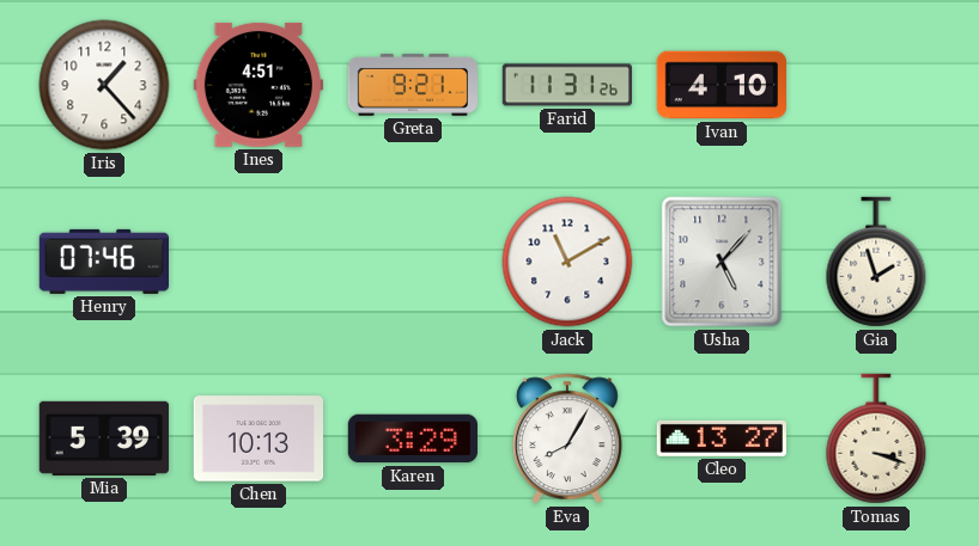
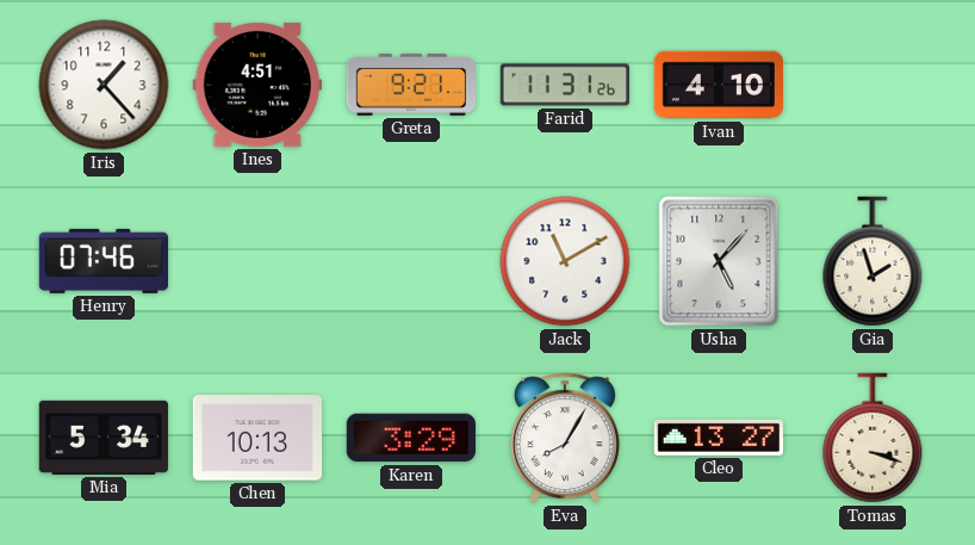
Mia: 5:39 -> 5:34 (104, 438)
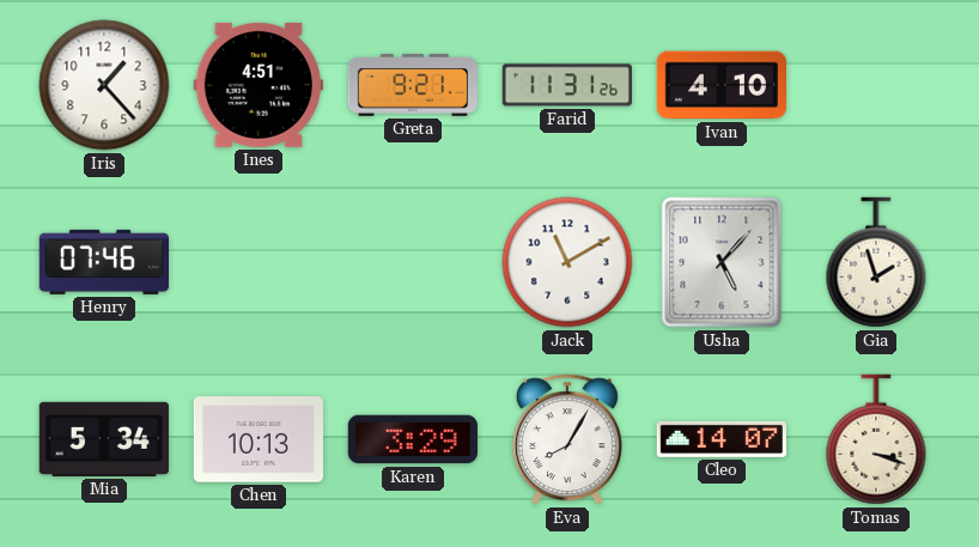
Cleo: 13:27 -> 14:07 (722, 439)
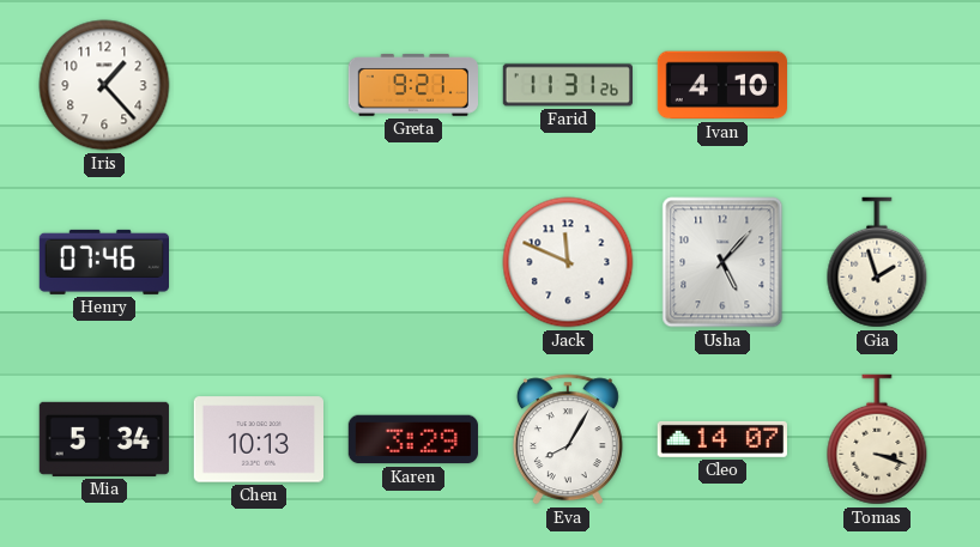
Ines: 4:51 -> none (259, 85)
Jack: 11:10 -> 11:49 (568, 262)
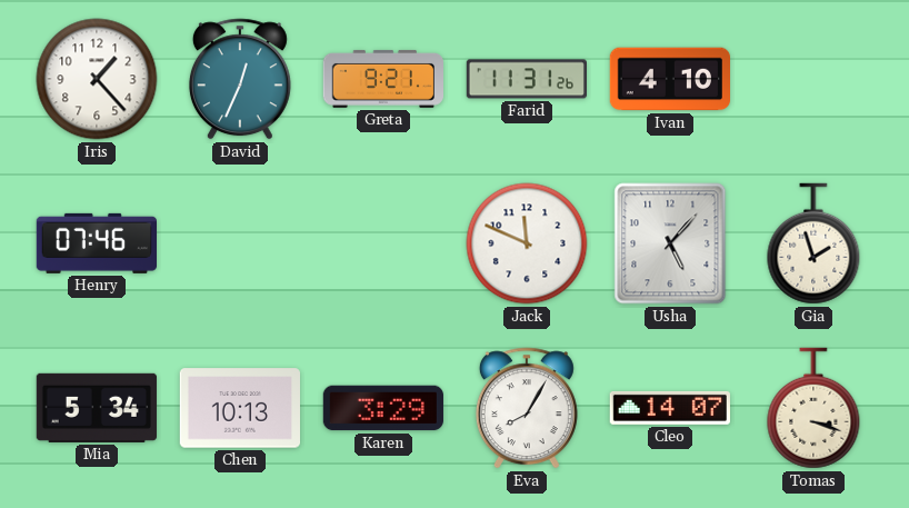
David: none -> 12:34 (240, 79)
